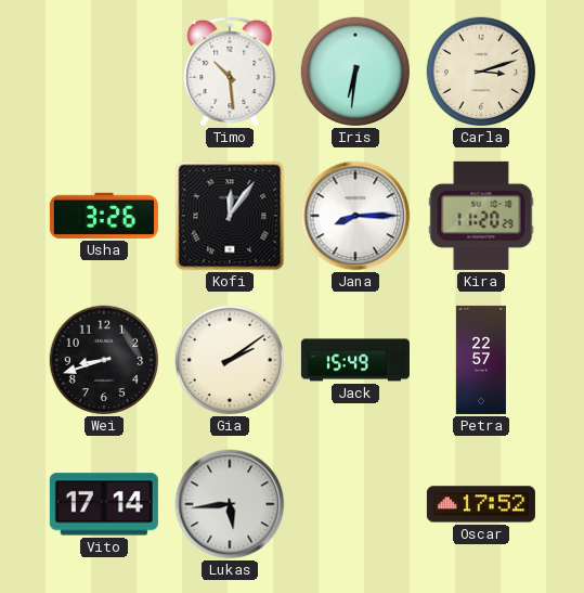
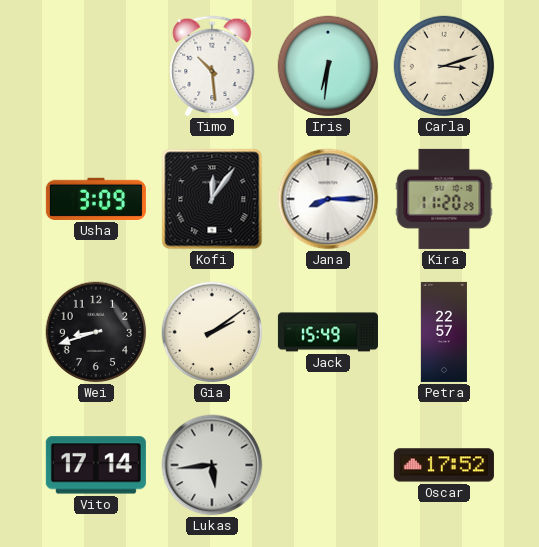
Usha: 3:26 -> 3:09 (96, 199)
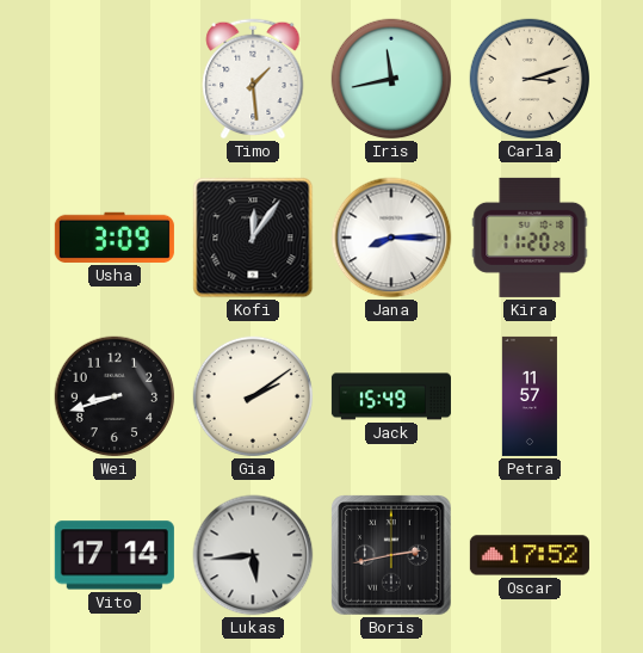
Timo: 10:29 -> 1:29 (253, 79)
Iris: 6:31 -> 11:43 (391, 79)
Petra: 22:57 -> 11:57 (530, 396)
Boris: none -> 2:43 (391, 555)
